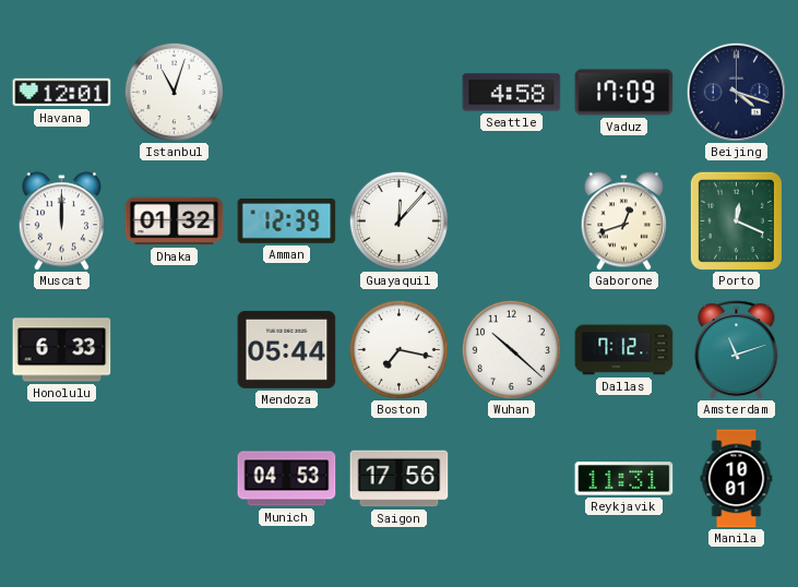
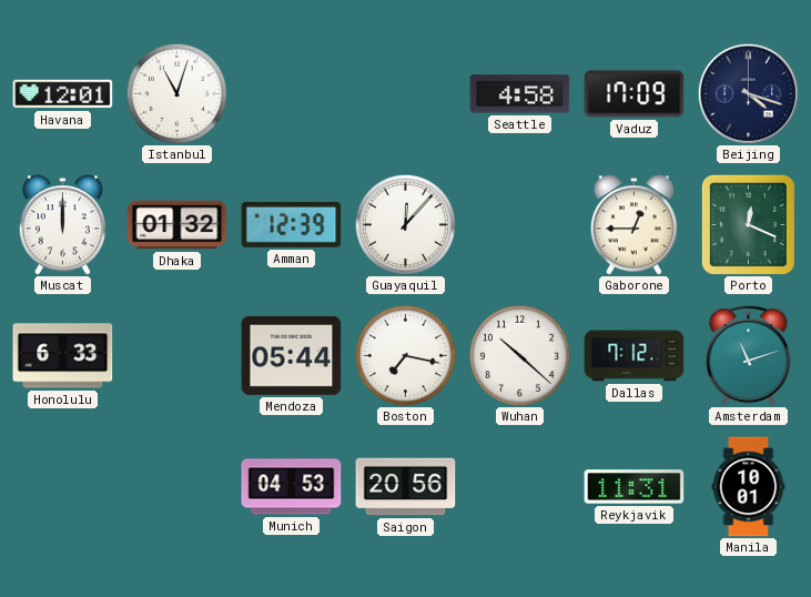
Gaborone: 12:42 -> 12:45 (633, 225)
Saigon: 17:56 -> 20:56 (406, 487)
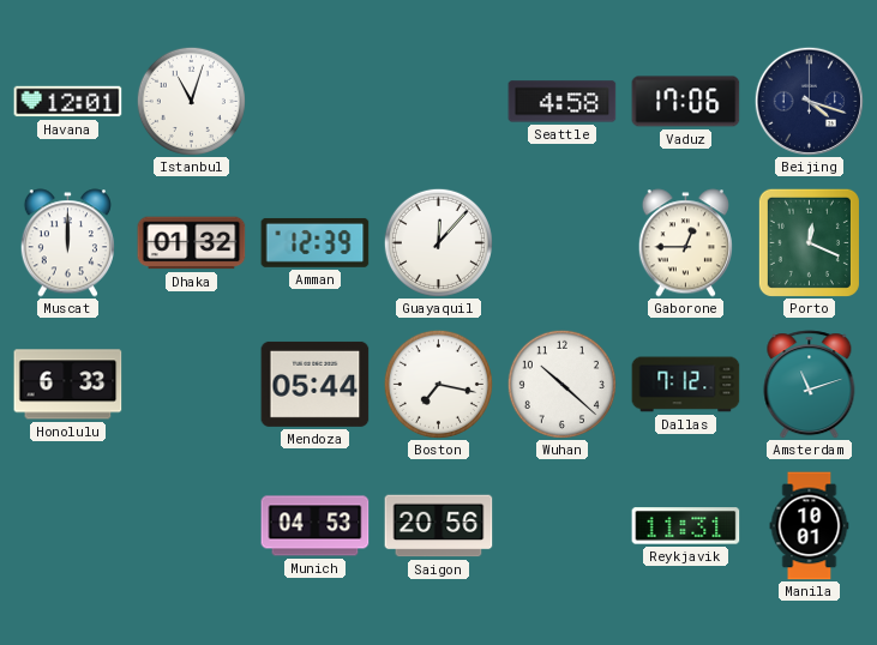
Vaduz: 17:09 -> 17:06 (686, 102)
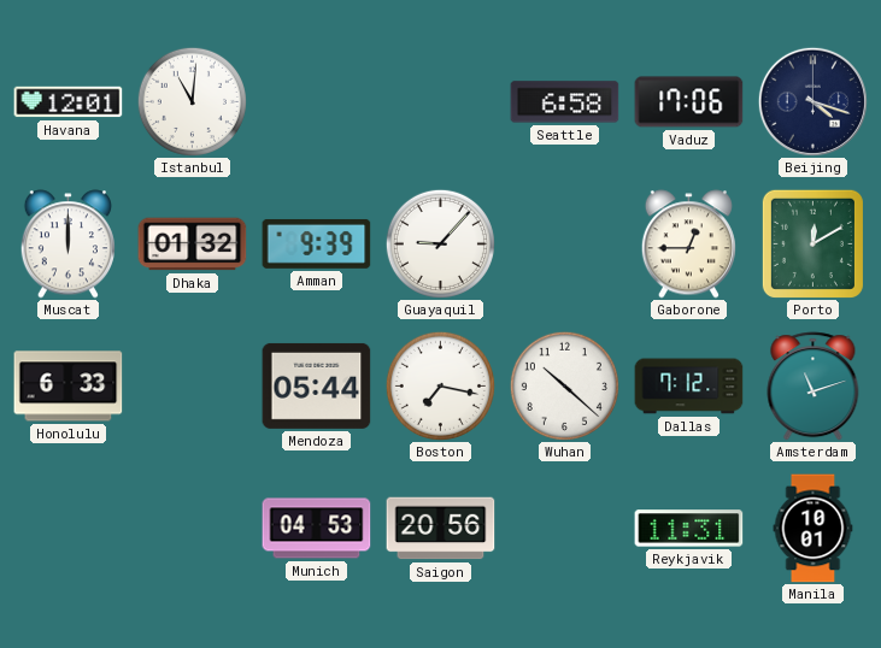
Istanbul: 11:03 -> 11:01 (192, 101)
Seattle: 4:58 -> 6:58 (565, 102)
Amman: 12:39 -> 9:39 (317, 243)
Guayaquil: 12:07 -> 9:07 (440, 243)
Porto: 12:19 -> 12:10 (812, 243)
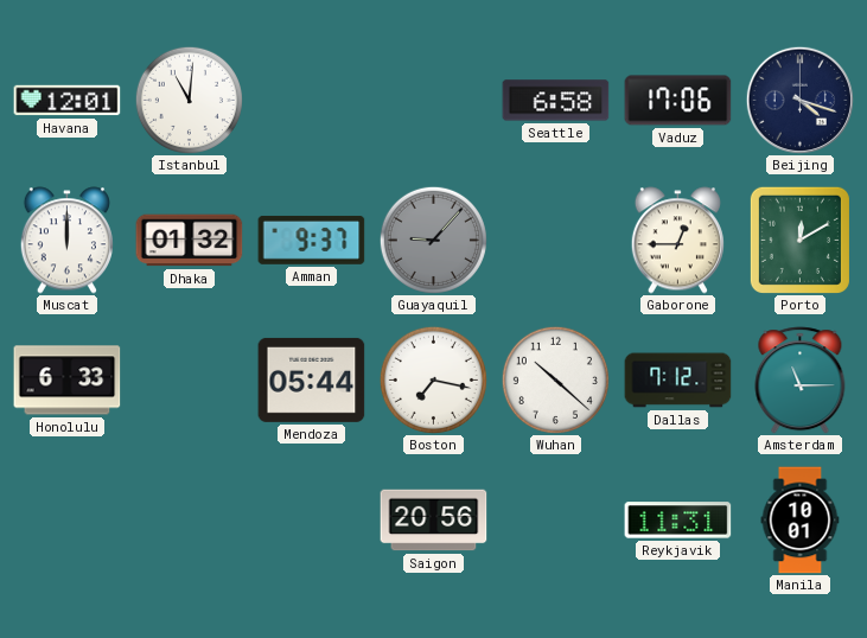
Amman: 9:39 -> 9:37 (312, 240)
Guayaquil dial: white -> grey (433, 240)
Amsterdam: 11:12 -> 11:15 (801, 381)
Munich: 04:53 -> none (317, 529)
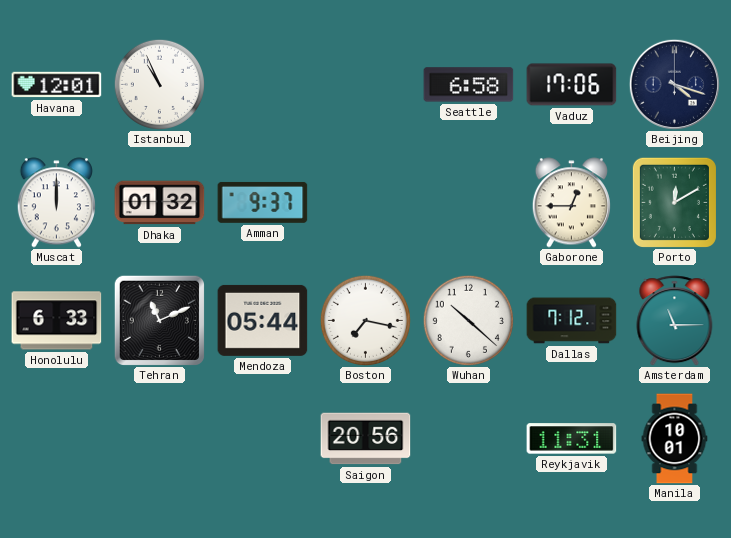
Istanbul: 11:01 -> 10:56 (159, 84)
Guayaquil: 9:07 -> none (433, 240)
Tehran: none -> 11:11 (159, 320)
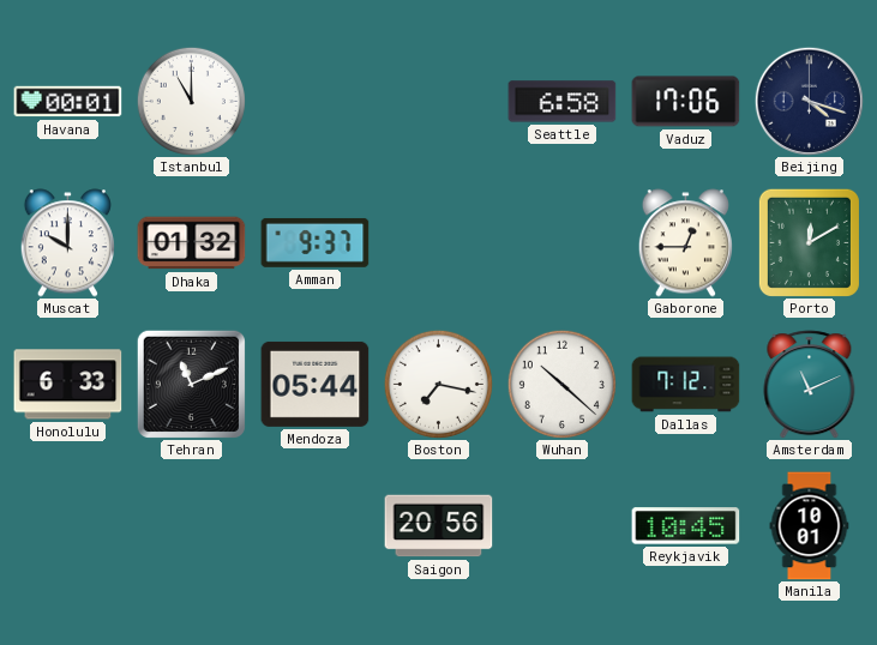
Havana: 12:01 -> 00:01 (68, 102)
Istanbul: 10:56 -> 11:00 (191, 101)
Muscat: 12:00 -> 10:00 (67, 243)
Amsterdam: 11:15 -> 11:11 (810, 385)
Reykjavik: 11:31 -> 10:45 (686, 526)
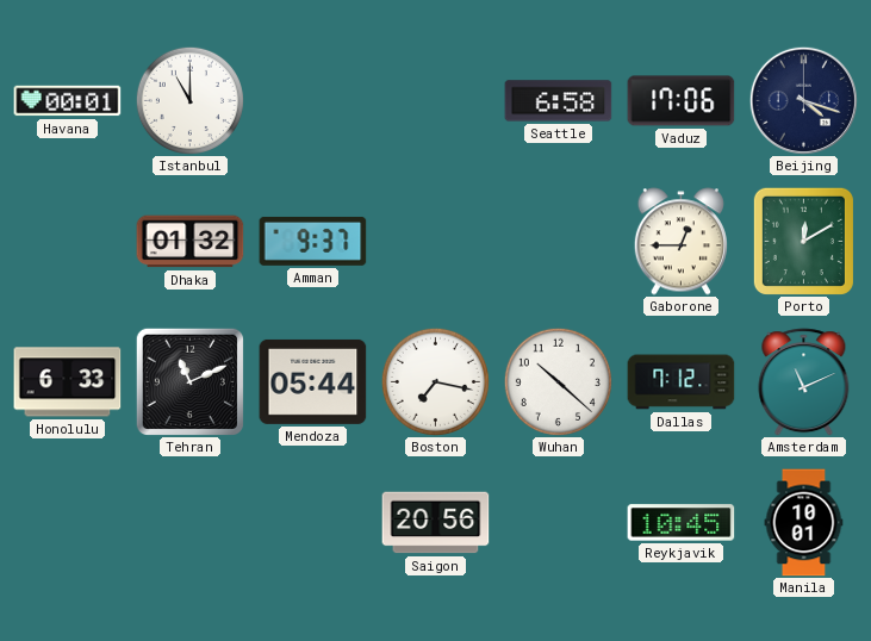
Muscat: 10:00 -> none (67, 243)
